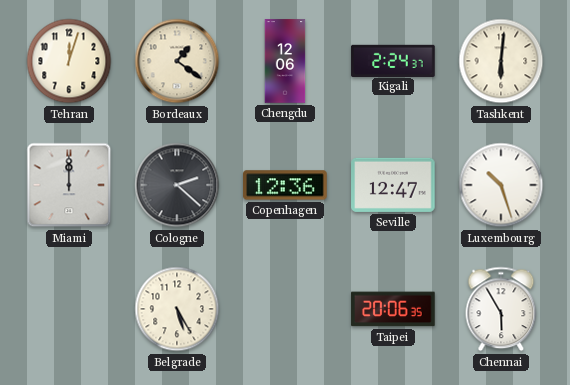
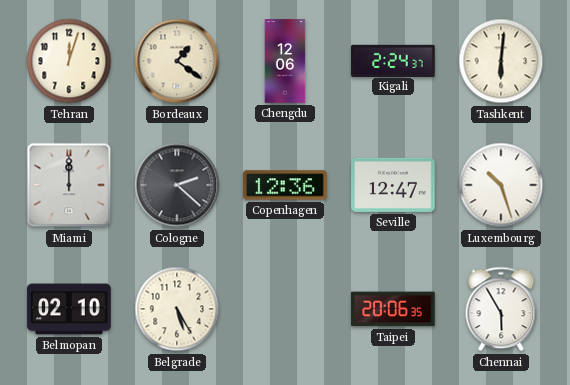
Belmopan: none -> 02:10 (69, 309)
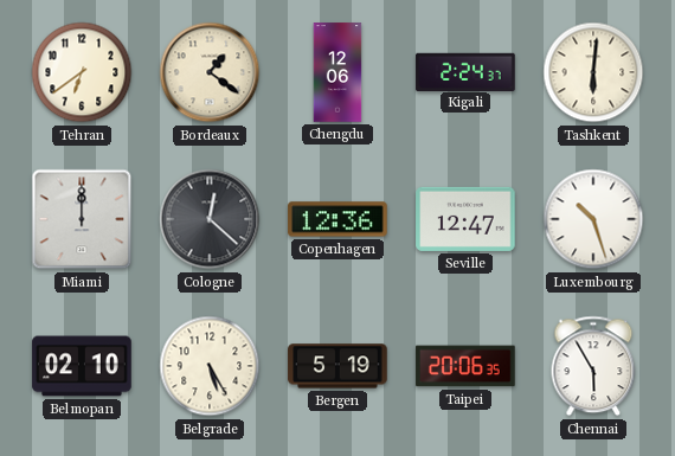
Tehran: 12:03 -> 6:39 (82, 72)
Cologne: 2:22 -> 12:22 (210, 219)
Bergen: none -> 5:19 (337, 366)
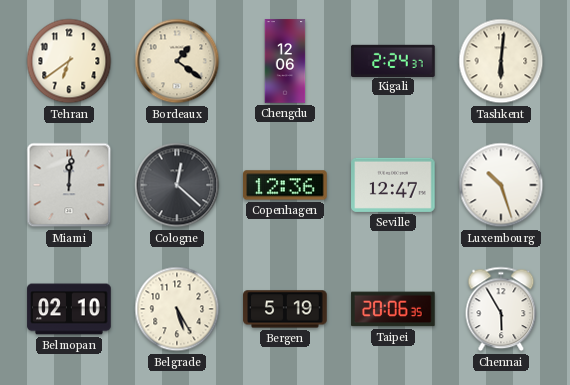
Miami: 12:00 -> 12:01 (69, 185)
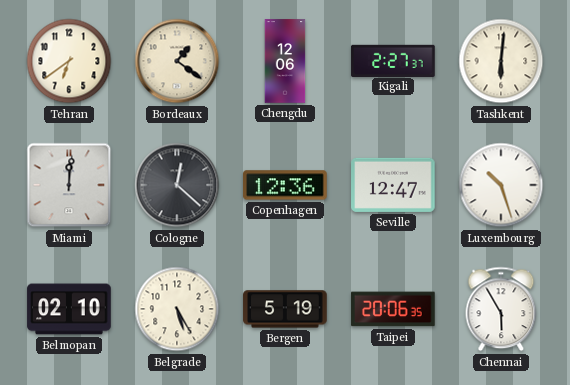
Kigali: 2:24 -> 2:27 (393, 60)
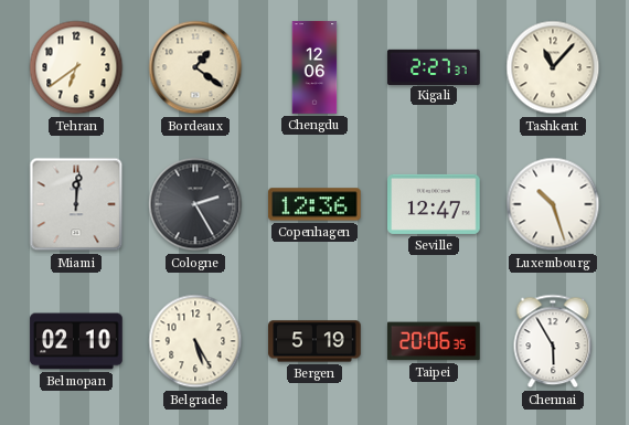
Tashkent: 6:01 -> 11:07 (553, 67)
Cologne: 12:22 -> 2:25 (195, 204)
